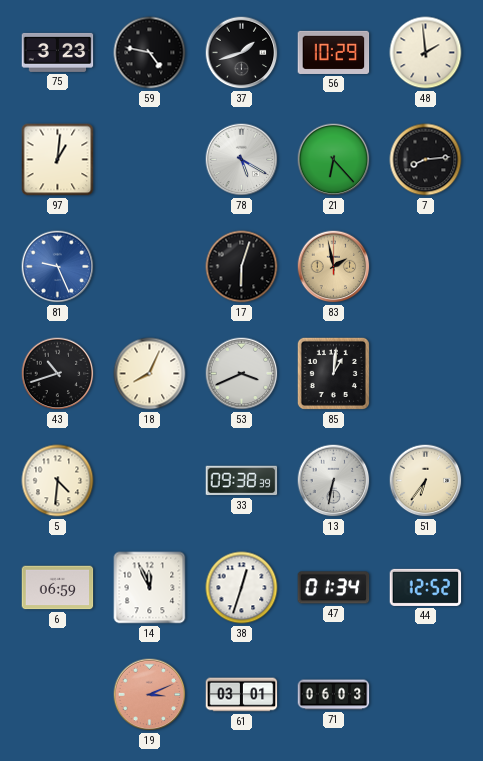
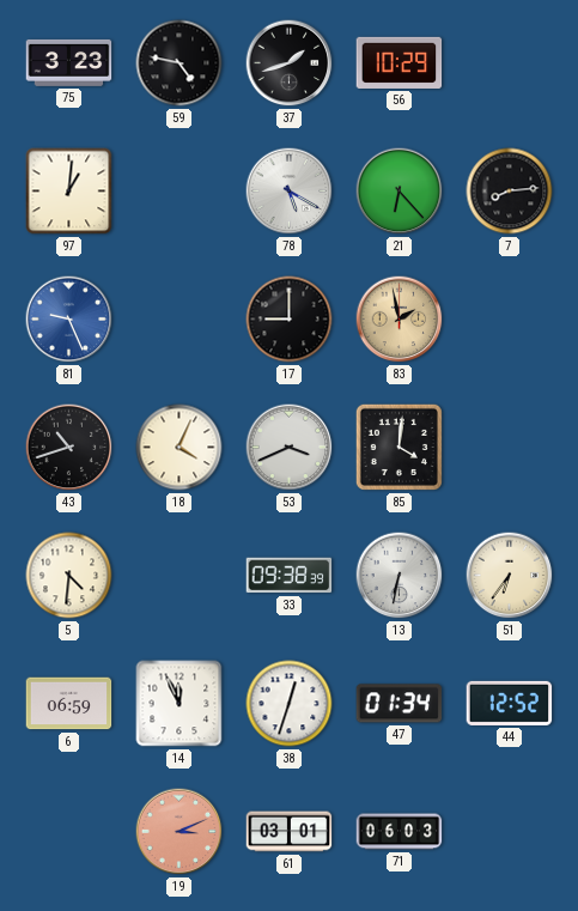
48: 1:59 -> none (426, 53)
17: 6:03 -> 9:00 (290, 320)
18: 8:04 -> 4:04 (180, 448)
85: 1:01 -> 4:01 (398, 447)
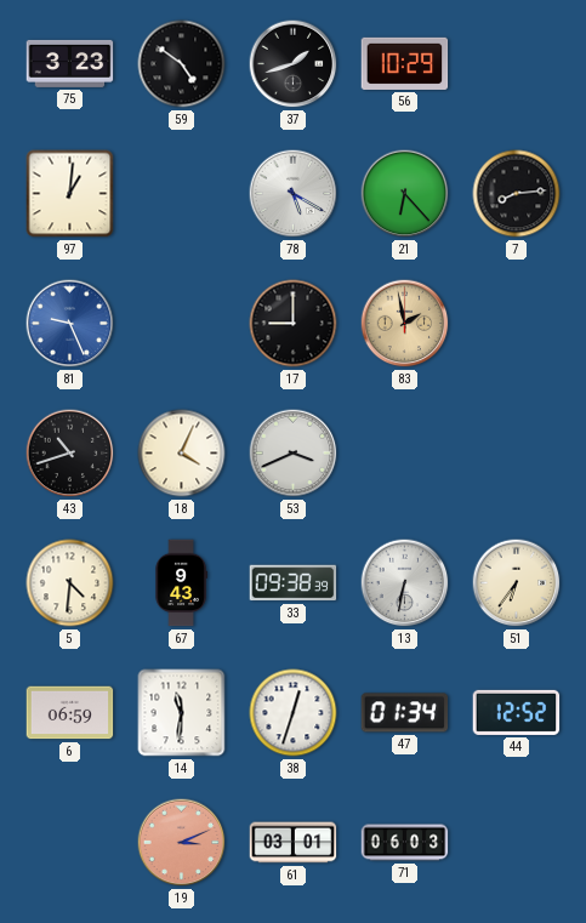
59: 4:47 -> 4:51 (182, 64)
85: 4:01 -> none (398, 447)
67: none -> 9:43 (181, 583)
14: 11:56 -> 11:31 (182, 713)
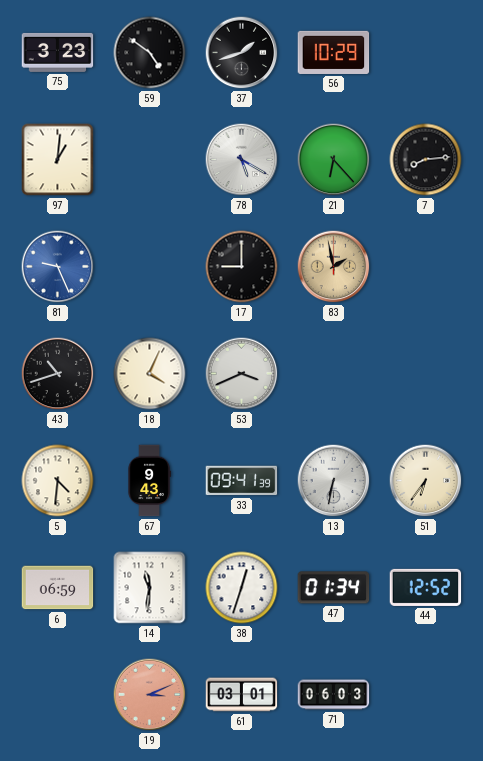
33: 09:38 -> 09:41 (242, 481)
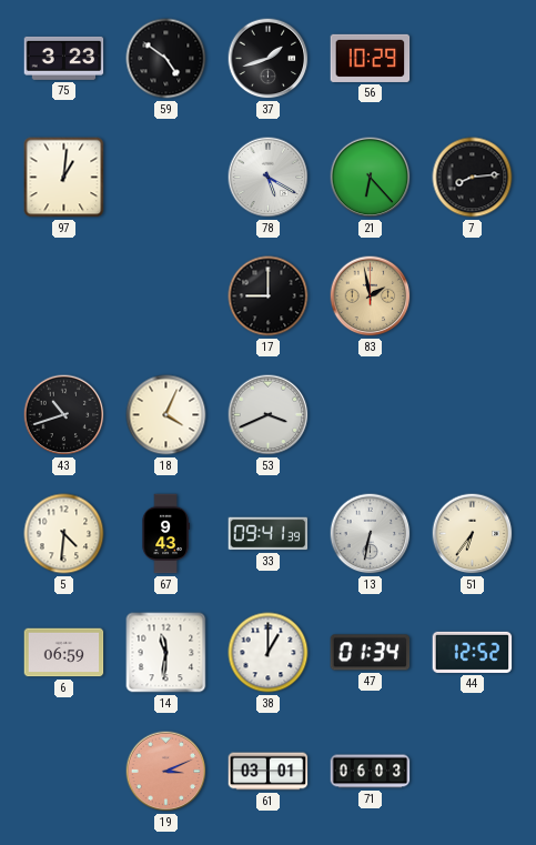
81: 9:26 -> none (58, 267)
38: 12:33 -> 1:00 (269, 653)
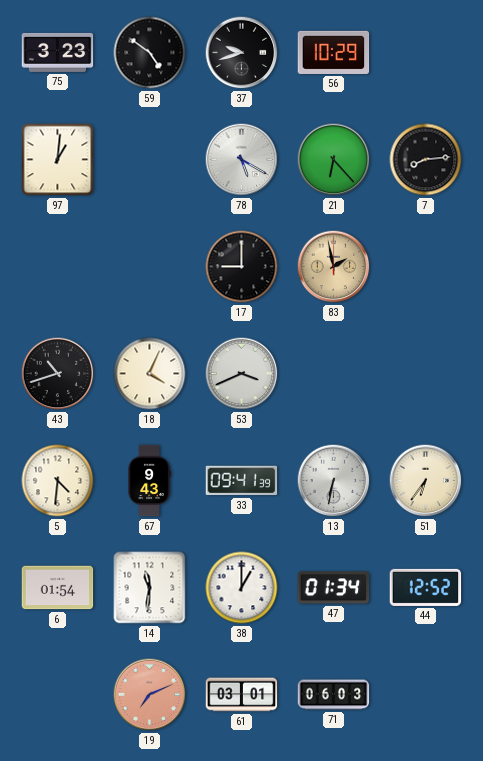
37: 1:42 -> 9:42 (242, 53)
6: 06:59 -> 01:54 (58, 588)
19: 3:11 -> 7:11 (150, 695)
